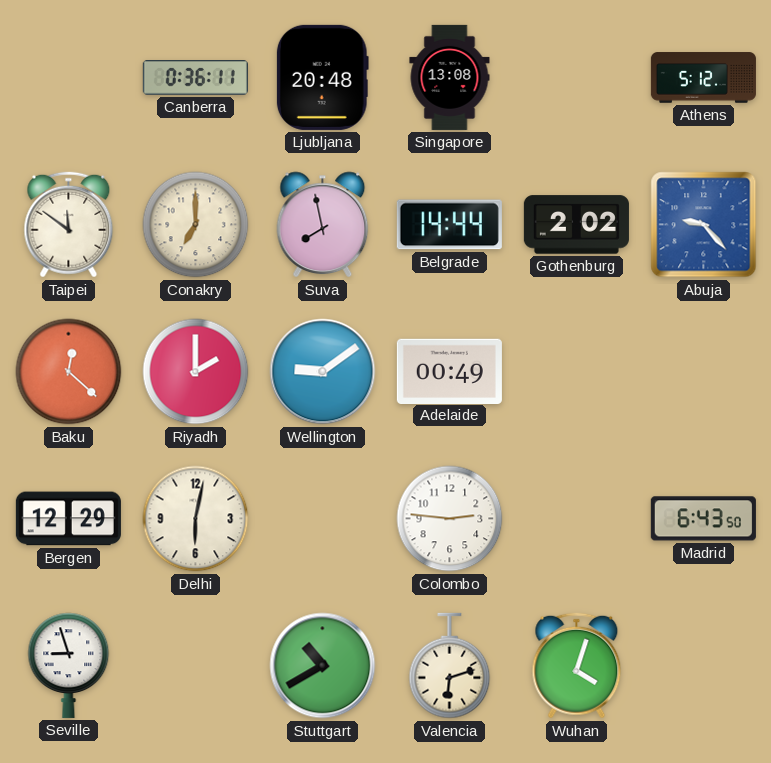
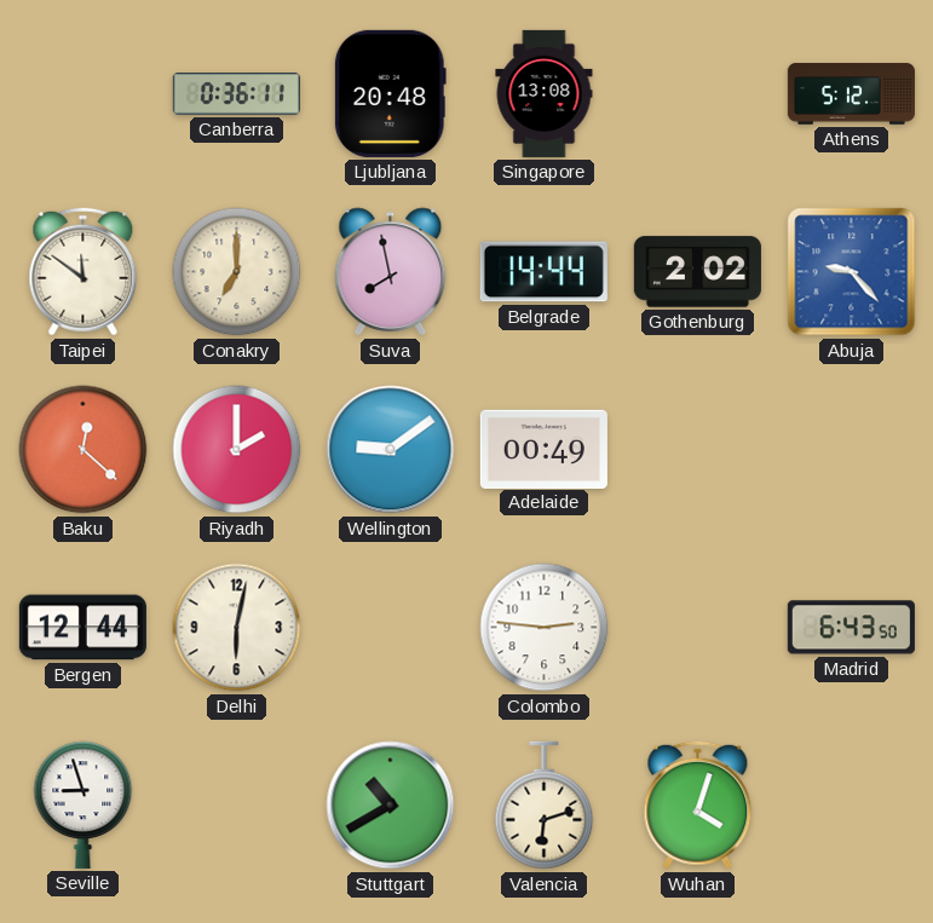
Bergen: 12:29 -> 12:44 (82, 628)
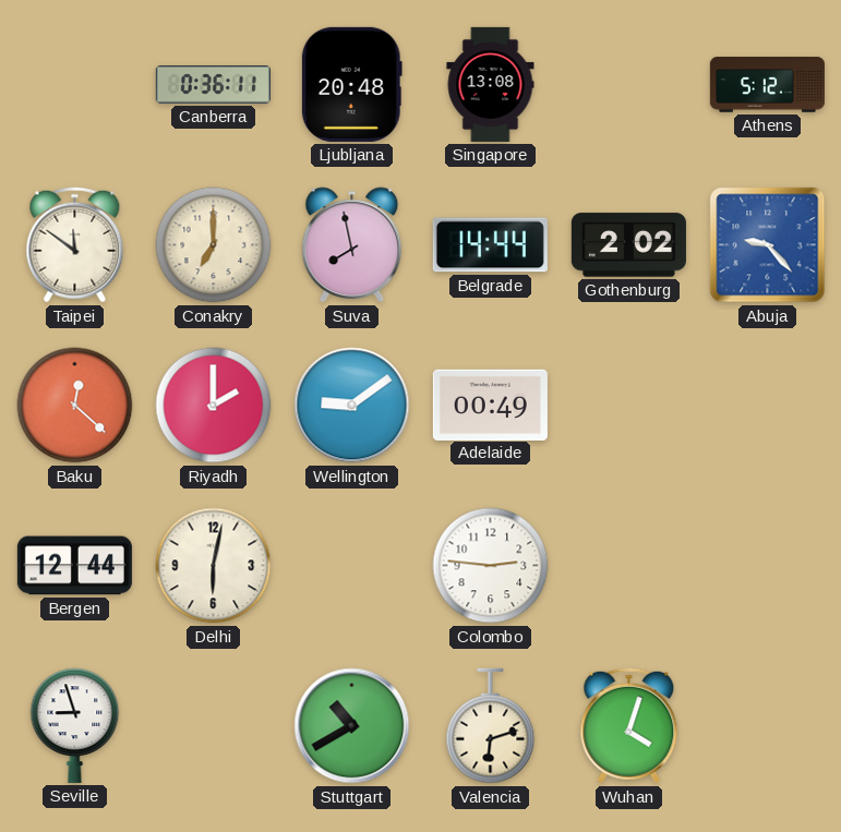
Madrid: 6:43 -> none (851, 628)
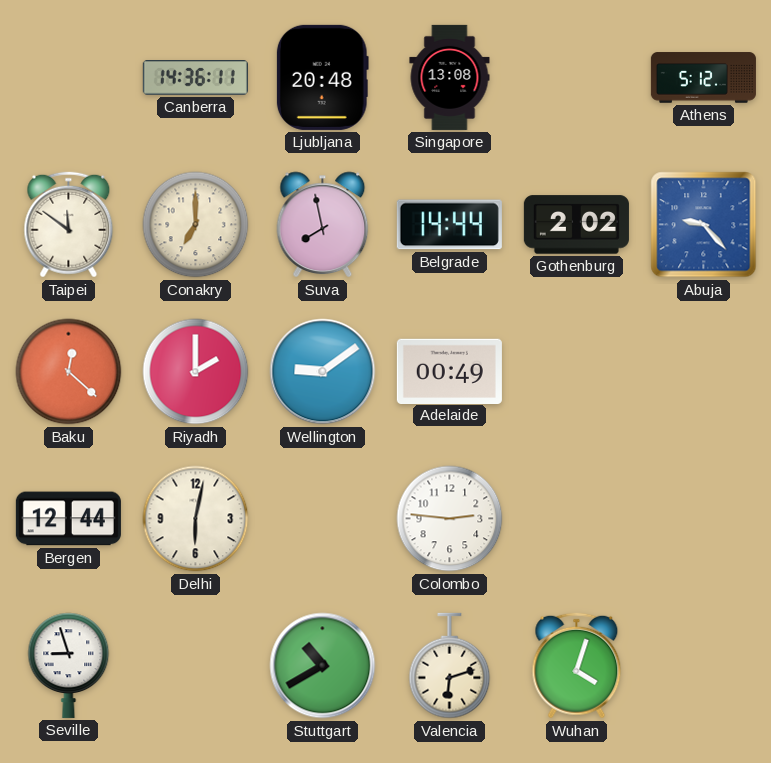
Canberra: 0:36 -> 14:36 (195, 78)
